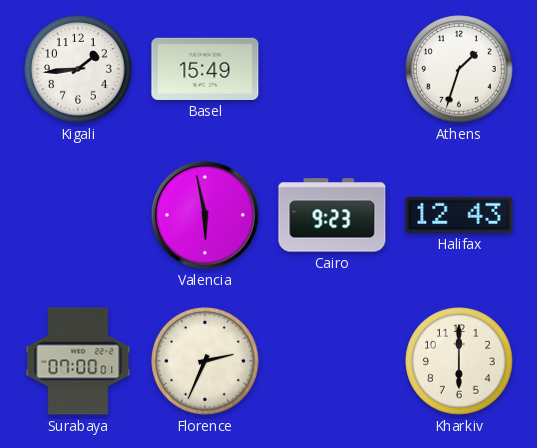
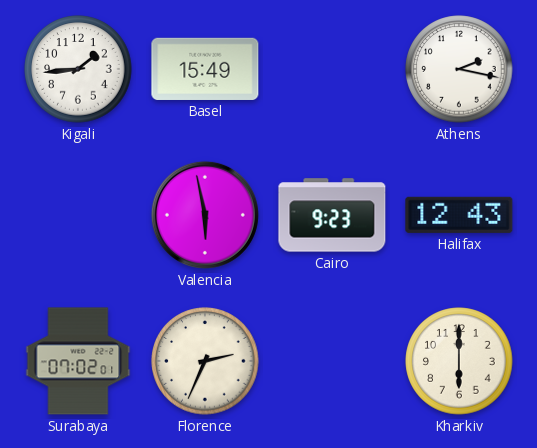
Athens: 1:33 -> 2:17 (459, 69)
Surabaya: 07:00 -> 07:02 (78, 361)
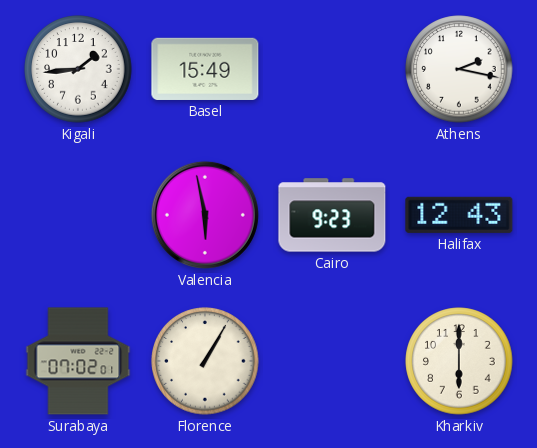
Florence: 2:34 -> 1:05 (205, 361)
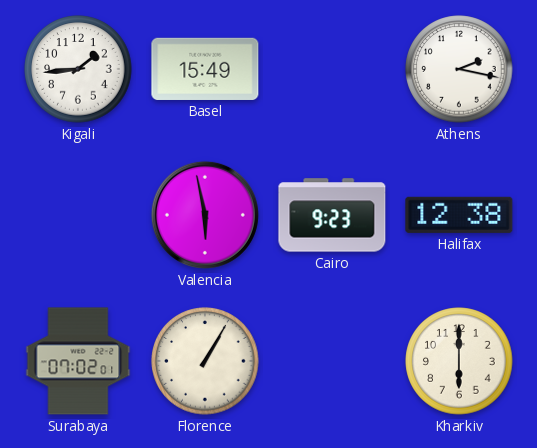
Halifax: 12:43 -> 12:38 (459, 215)
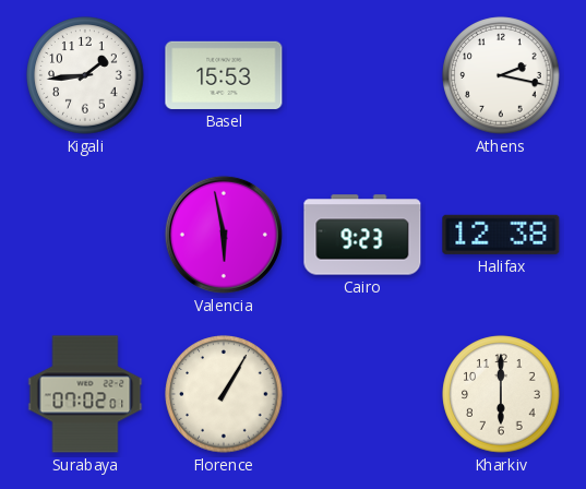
Basel: 15:49 -> 15:53 (224, 75)
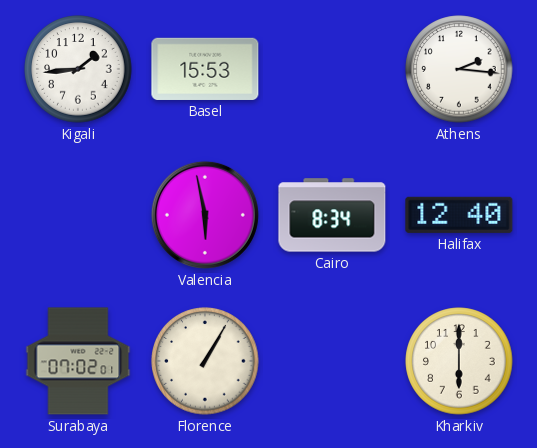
Athens: 2:17 -> 2:16 (459, 69)
Cairo: 9:23 -> 8:34 (332, 215)
Halifax: 12:38 -> 12:40 (459, 215)
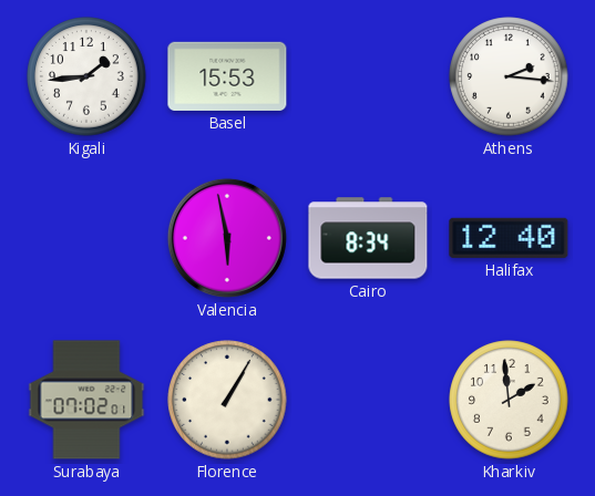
Kharkiv: 6:00 -> 1:59 (509, 400)
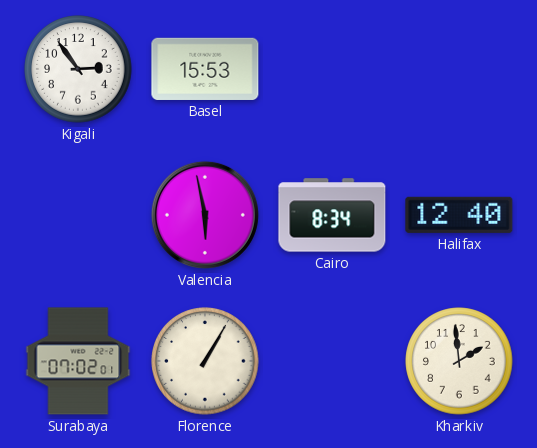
Kigali: 1:44 -> 2:54 (78, 69)
Athens: 2:16 -> none (509, 76)
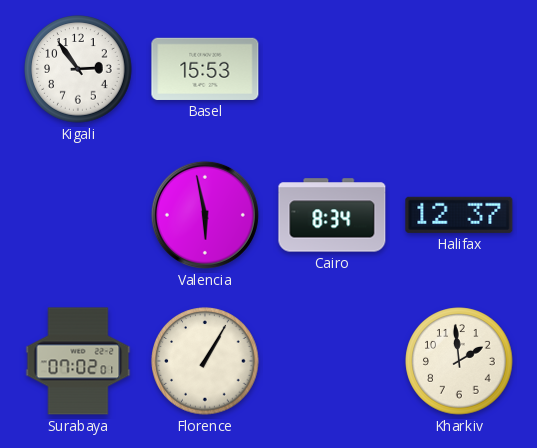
Halifax: 12:40 -> 12:37 (459, 215)
